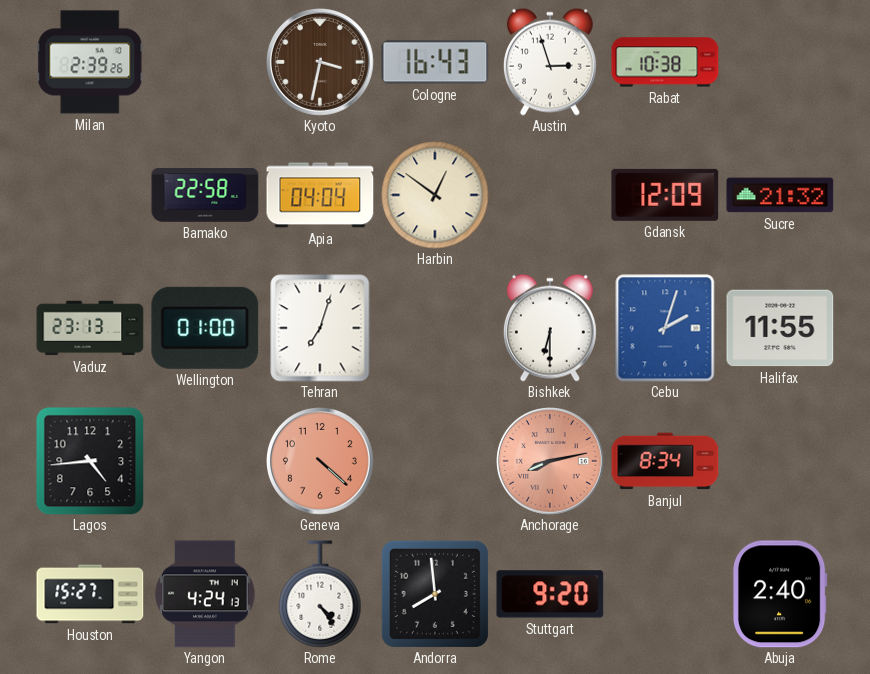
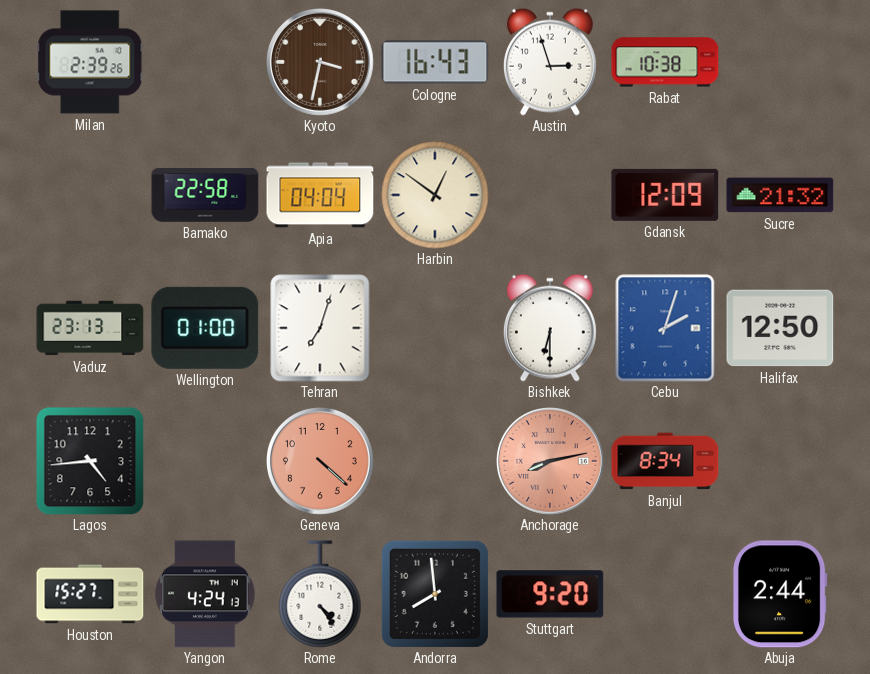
Halifax: 11:55 -> 12:50 (780, 328)
Abuja: 2:40 -> 2:44 (780, 594)
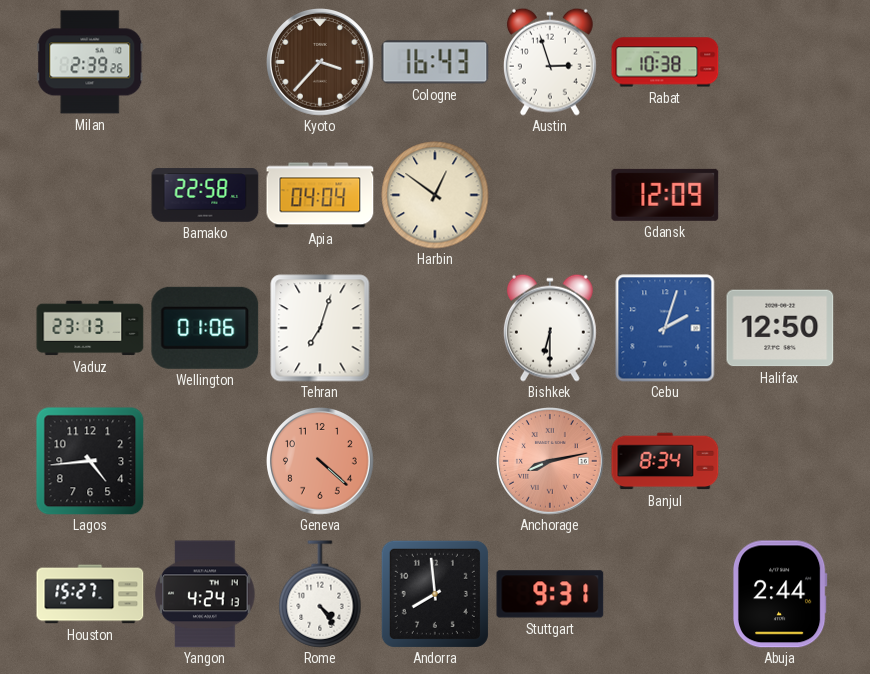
Kyoto: 3:32 -> 3:37 (321, 63)
Sucre: 21:32 -> none (780, 195)
Wellington: 01:00 -> 01:06 (205, 328)
Stuttgart: 9:20 -> 9:31 (550, 594)
